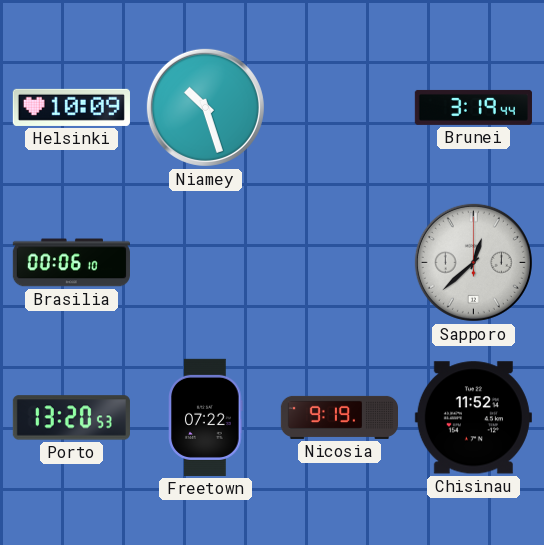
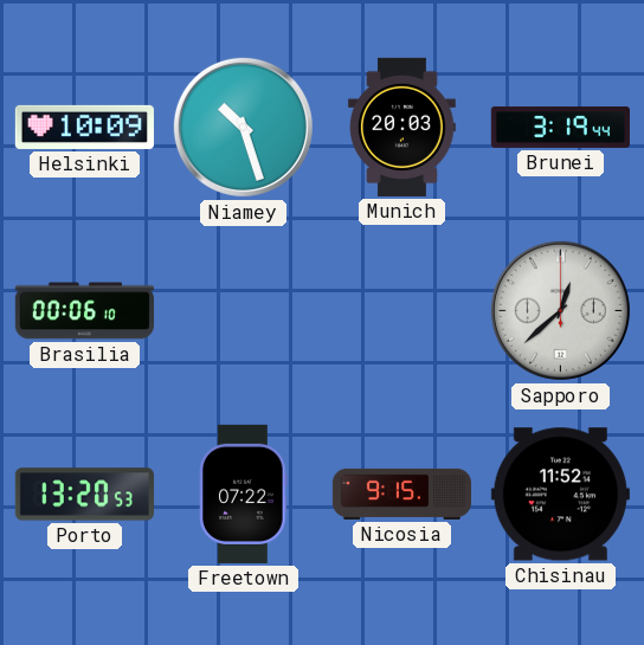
Munich: none -> 20:03 (401, 127)
Nicosia: 9:19 -> 9:15 (401, 494)
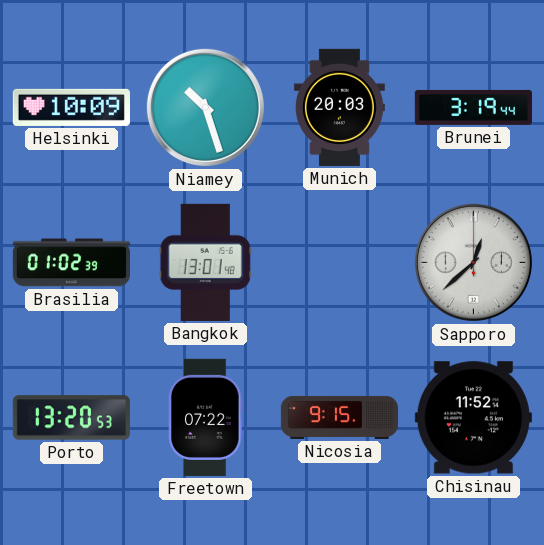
Brasilia: 00:06 -> 01:02 (71, 263)
Bangkok: none -> 13:01 (205, 262)
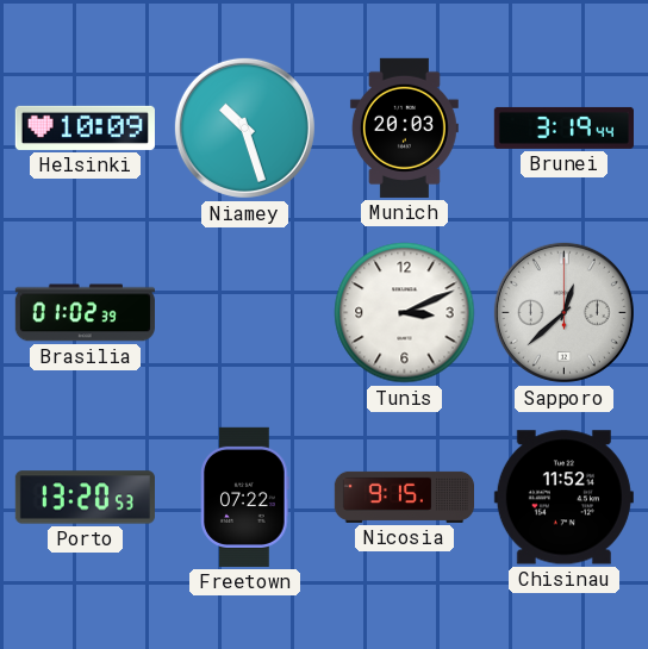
Bangkok: 13:01 -> none (205, 262)
Tunis: none -> 3:11 (405, 313)
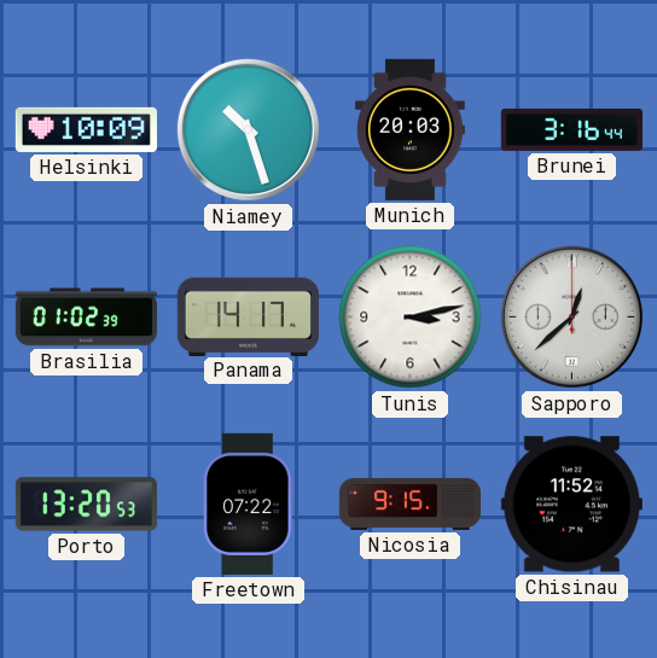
Brunei: 3:19 -> 3:16 (571, 129)
Panama: none -> 14:17 (248, 316)
Tunis: 3:11 -> 3:13 (411, 318)
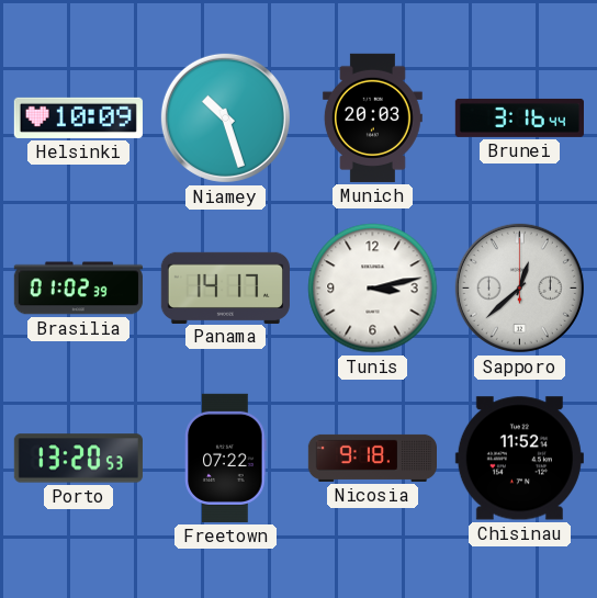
Nicosia: 9:15 -> 9:18 (372, 458)
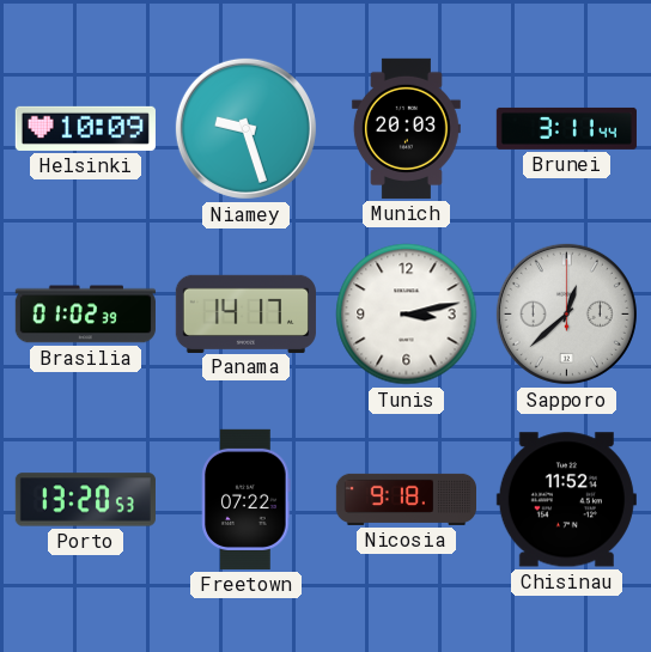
Niamey: 10:27 -> 9:27 (245, 128)
Brunei: 3:16 -> 3:11 (566, 128)
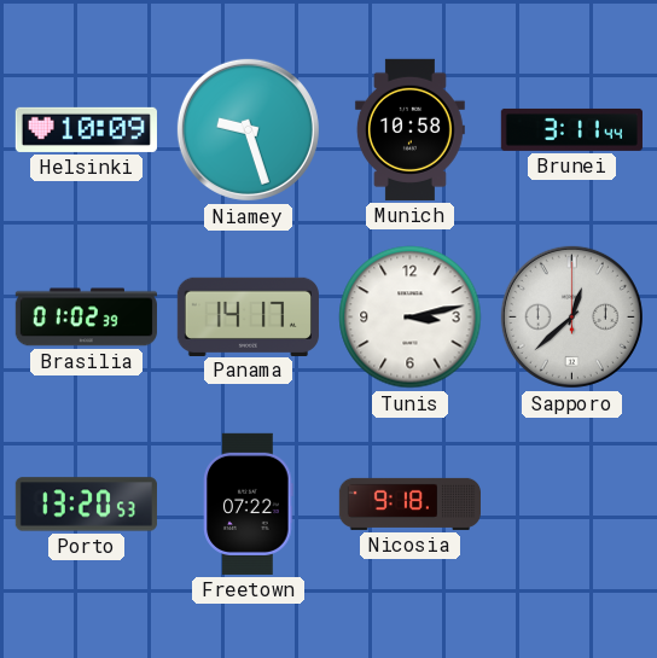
Munich: 20:03 -> 10:58 (409, 129)
Chisinau: 11:52 -> none (566, 500)
